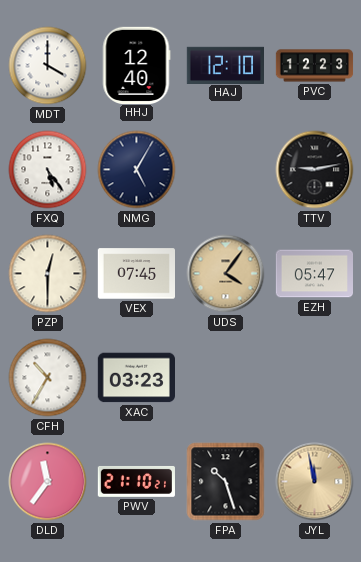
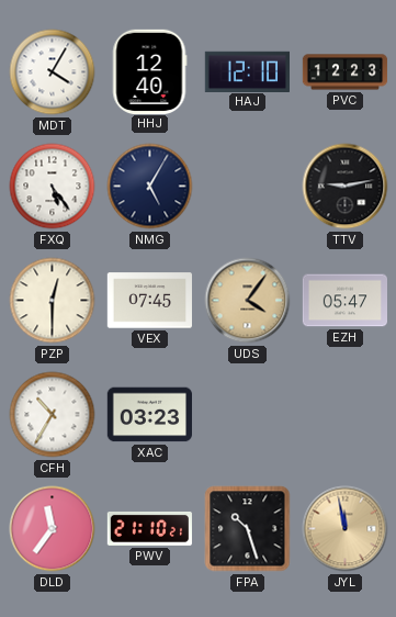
MDT: 4:00 -> 4:05 (53, 72)
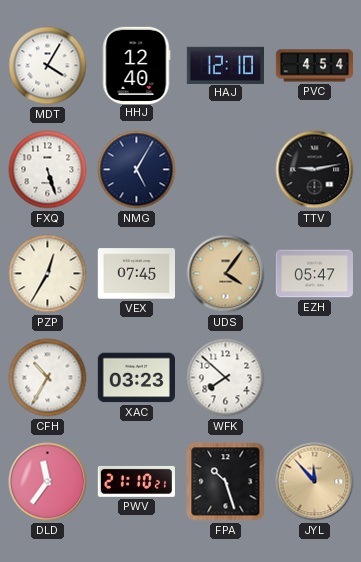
PVC: 12:23 -> 4:54 (315, 66)
FXQ: 5:24 -> 5:27 (48, 170)
PZP: 12:30 -> 12:35 (48, 274)
WFK: none -> 7:52 (226, 378)
JYL: 11:58 -> 11:53 (315, 482)
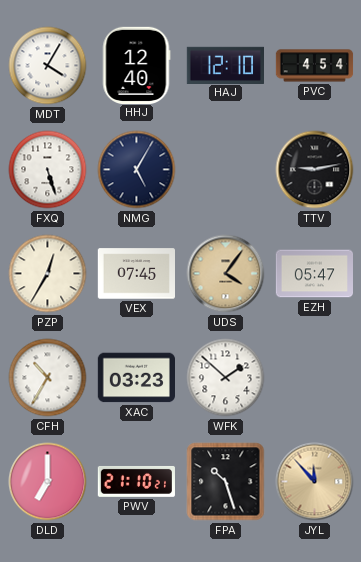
WFK: 7:52 -> 1:52 (226, 378)
DLD: 11:36 -> 7:00 (48, 482)
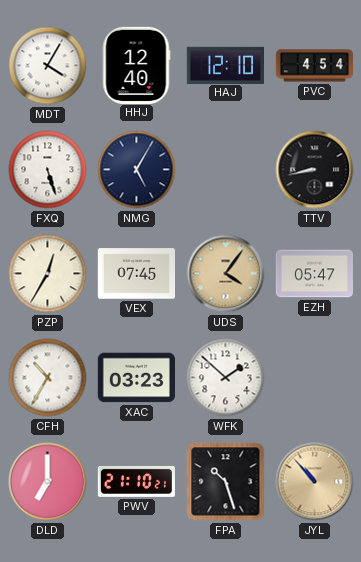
TTV: 9:13 -> 8:43 (315, 170)
JYL: 11:53 -> 10:53 (315, 482)
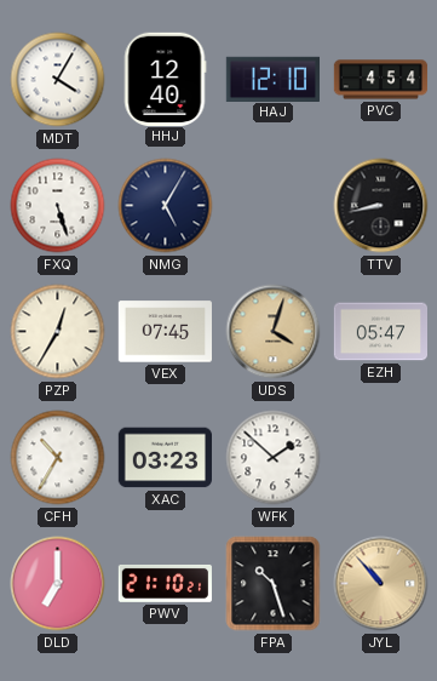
UDS: 4:06 -> 4:03 (274, 332)
